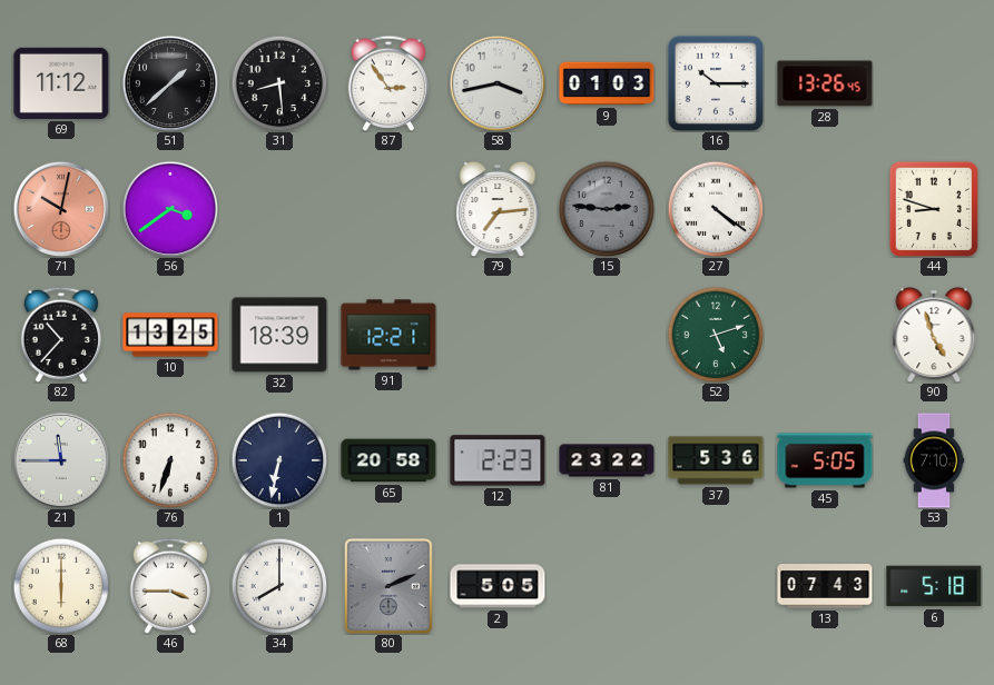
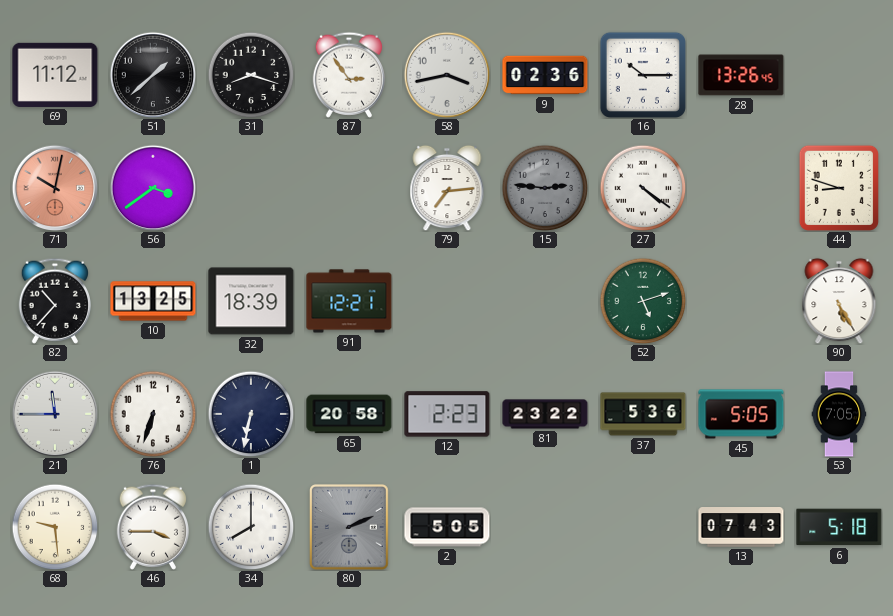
31: 8:29 -> 8:18 (251, 75)
9: 01:03 -> 02:36 (545, 75)
90: 4:57 -> 5:25 (839, 301)
53: 7:10 -> 7:05 (839, 414)
68: 6:00 -> 9:29 (55, 527)
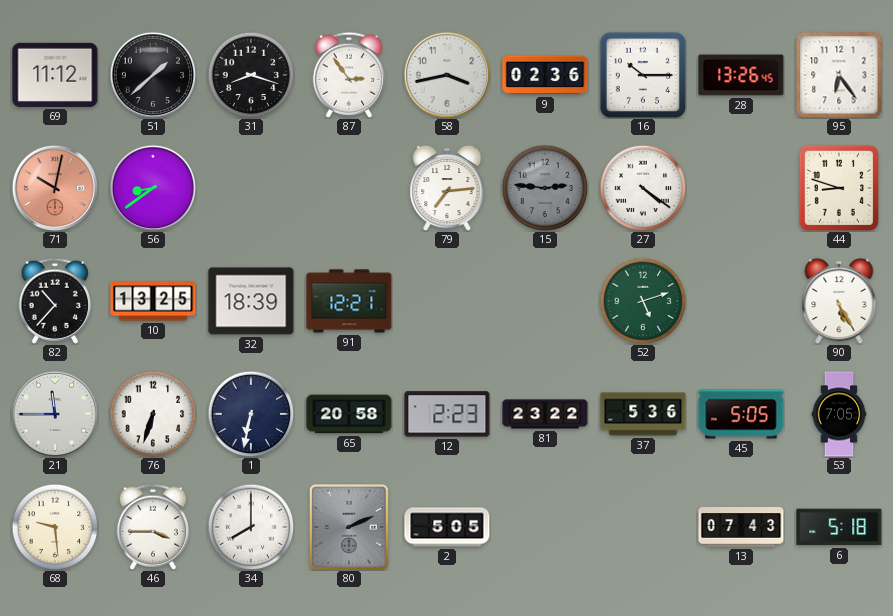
95: none -> 6:24 (839, 75)
56: 3:39 -> 8:39 (153, 188)
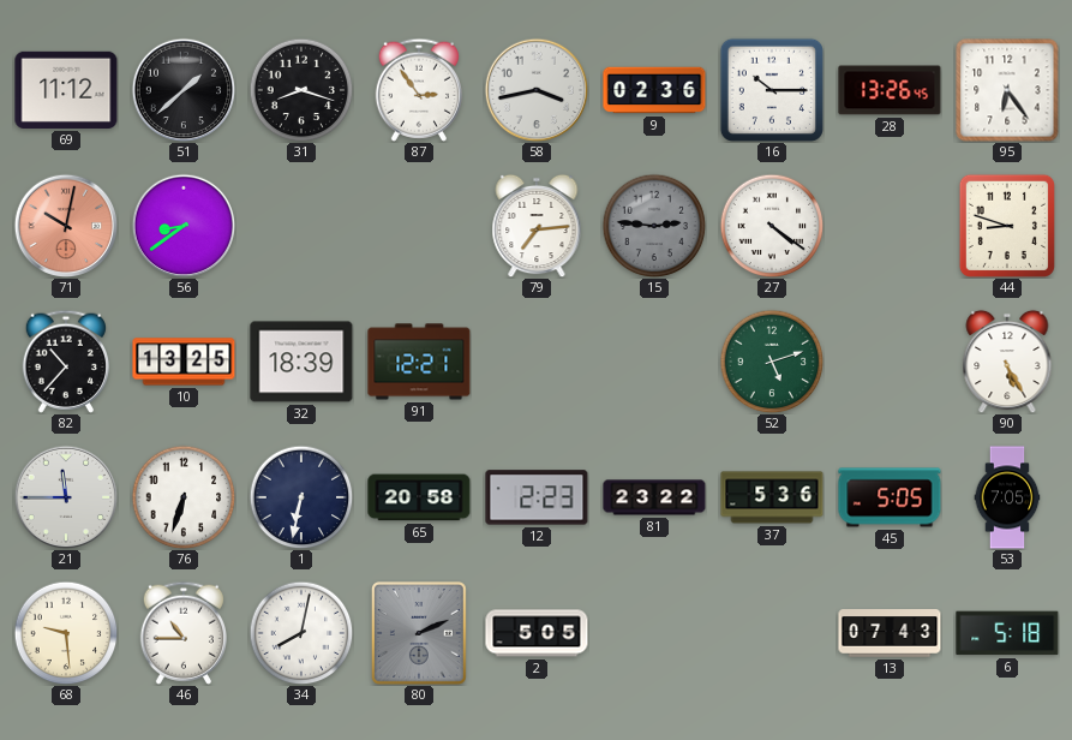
46: 3:45 -> 10:45 (182, 633)
34: 8:00 -> 8:02 (301, 633)
